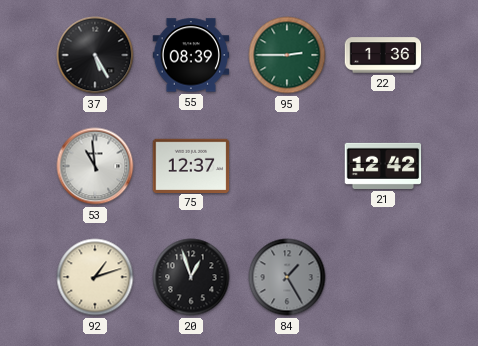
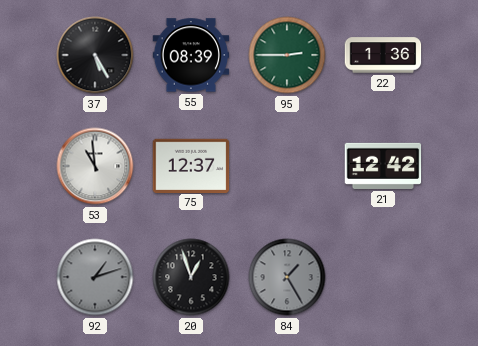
92 dial: cream -> grey (95, 277)
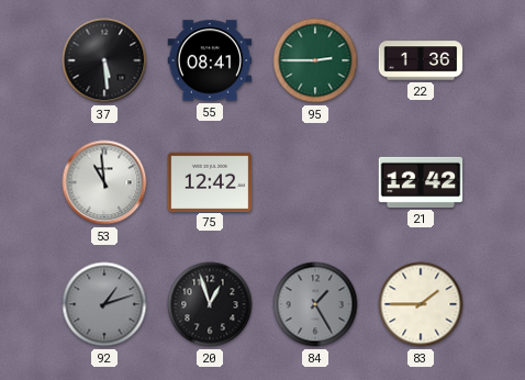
37: 5:25 -> 5:29 (104, 60)
55: 08:39 -> 08:41 (210, 60)
75: 12:37 -> 12:42 (210, 181)
83: none -> 1:45 (421, 304)
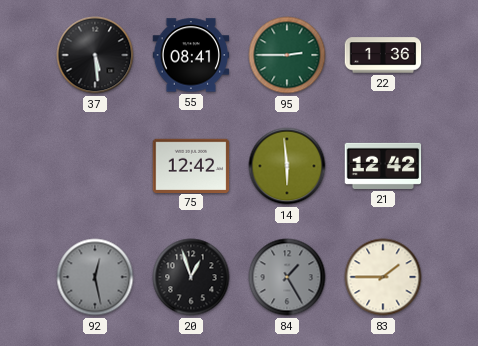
53: 10:59 -> none (104, 182)
14: none -> 5:59 (287, 166)
92: 1:12 -> 12:28 (95, 277)
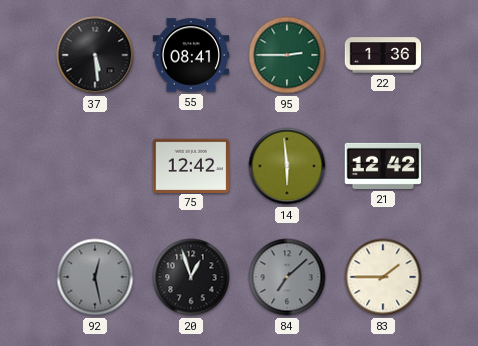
84: 1:25 -> 7:08 (287, 277)
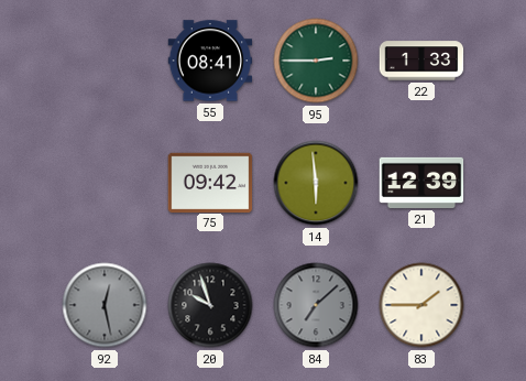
37: 5:29 -> none (95, 55)
22: 1:36 -> 1:33 (421, 61)
75: 12:42 -> 09:42 (210, 182)
21: 12:42 -> 12:39 (421, 183)
20: 12:57 -> 9:57 (210, 305)
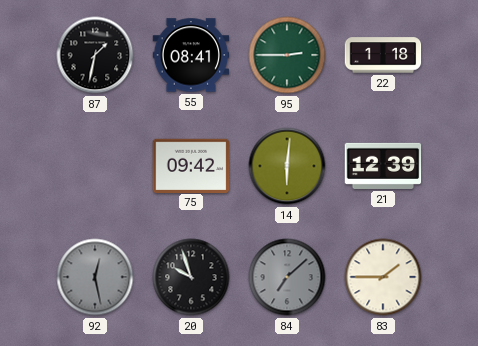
87: none -> 1:32 (95, 55)
22: 1:33 -> 1:18 (383, 55)
14: 5:59 -> 6:01 (287, 166)
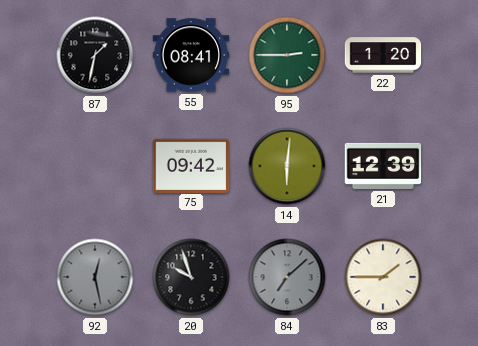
22: 1:18 -> 1:20 (383, 55)
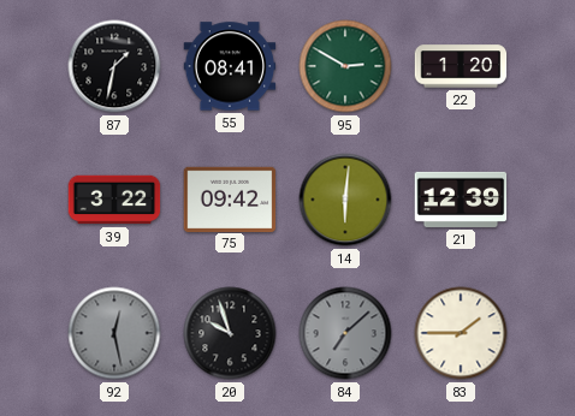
95: 2:45 -> 2:50 (345, 66)
39: none -> 3:22 (114, 200)
